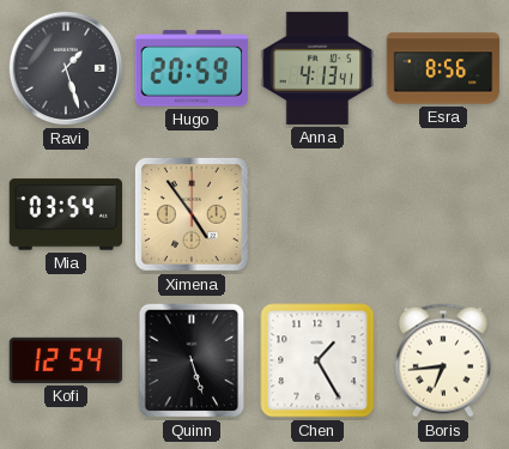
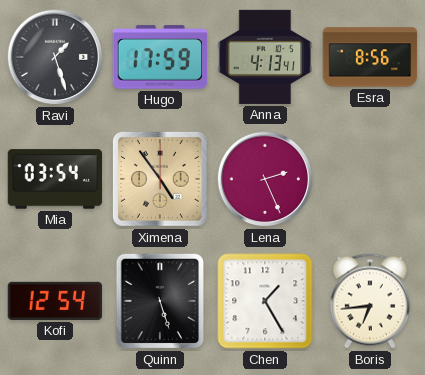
Hugo: 20:59 -> 17:59 (160, 57)
Lena: none -> 2:26 (265, 179)
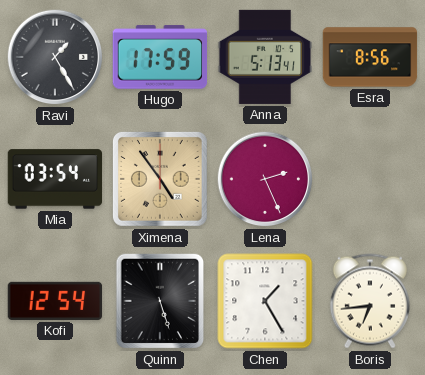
Ravi: 1:27 -> 1:25 (55, 57)
Anna: 4:13 -> 5:13 (265, 57)
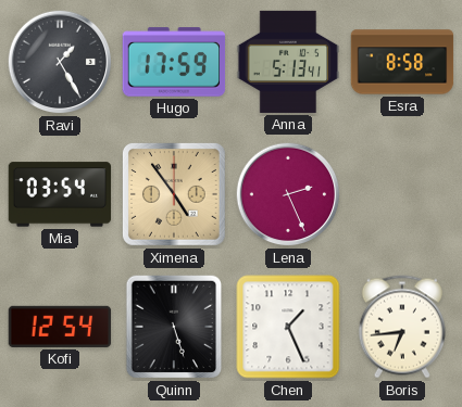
Esra: 8:56 -> 8:58 (402, 62)
Chen: 1:25 -> 1:26 (288, 327)
